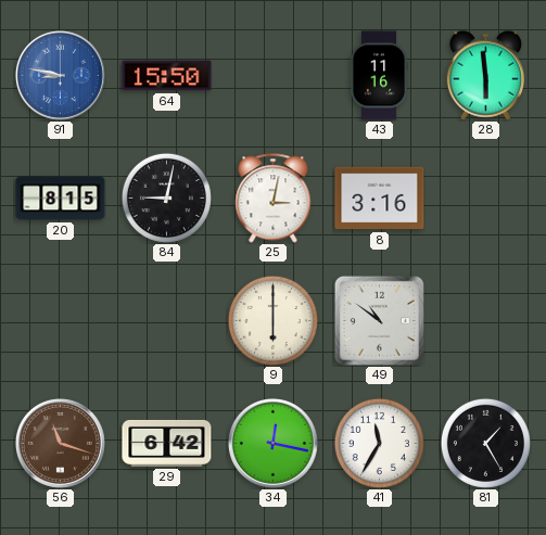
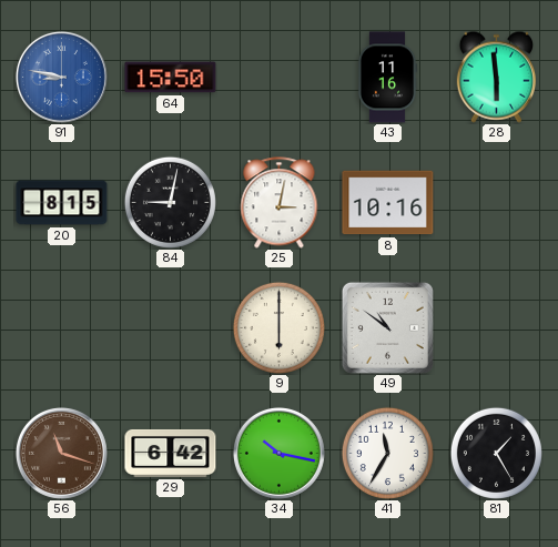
8: 3:16 -> 10:16 (388, 203)
34: 12:17 -> 10:17 (278, 453)
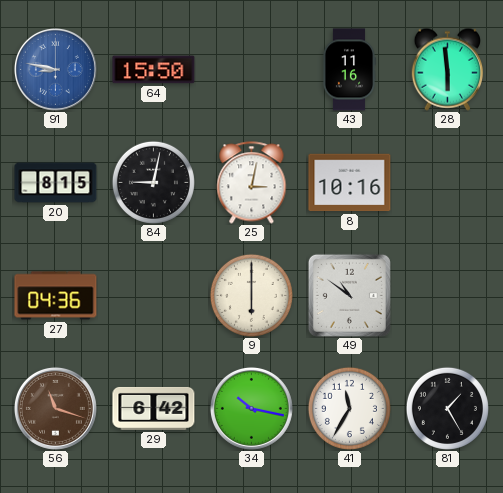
27: none -> 04:36 (56, 296)
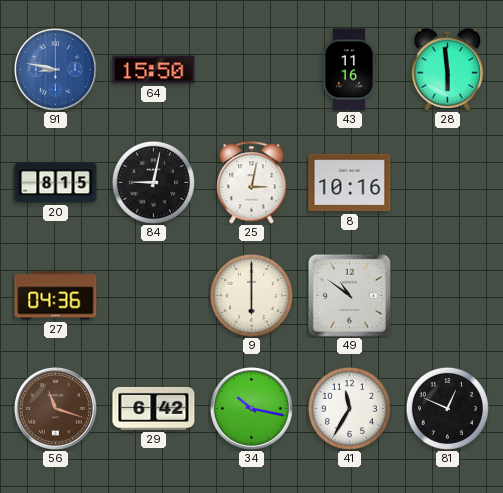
81: 1:25 -> 12:49 (447, 408)
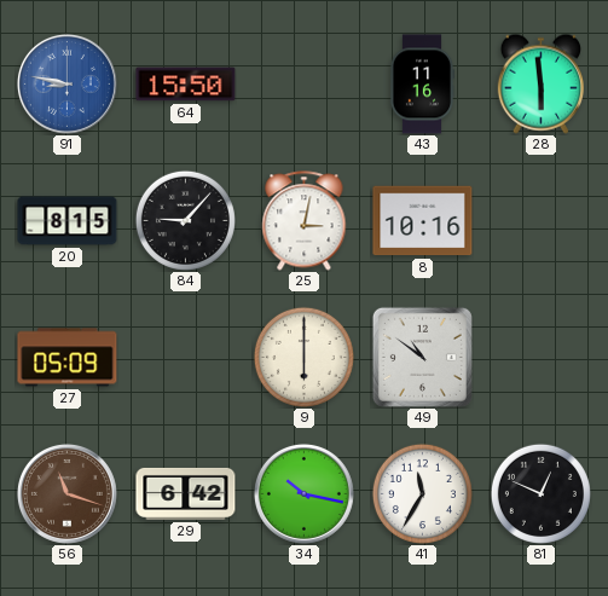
84: 9:02 -> 9:07 (185, 220)
27: 04:36 -> 05:09 (68, 358)
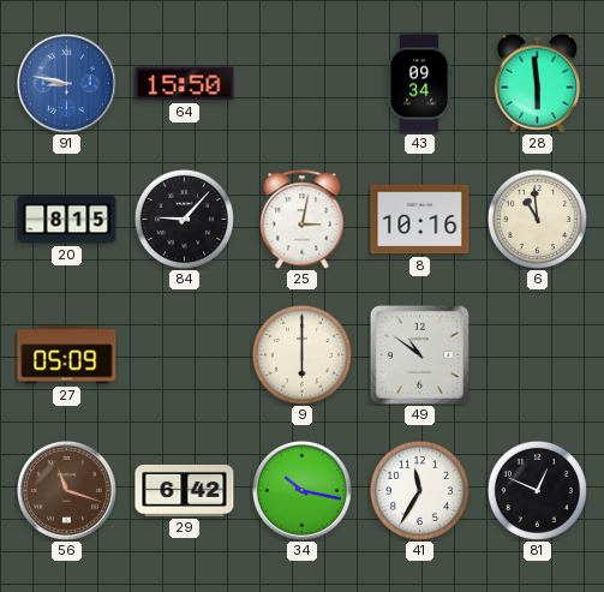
43: 11:16 -> 09:34 (419, 84)
6: none -> 10:59 (537, 219)
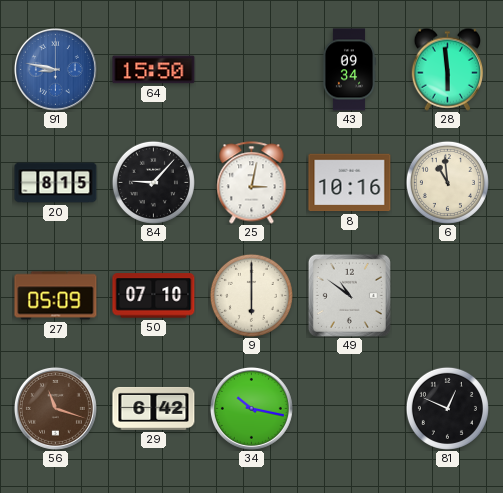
50: none -> 07:10 (154, 296)
41: 11:35 -> none (419, 490)
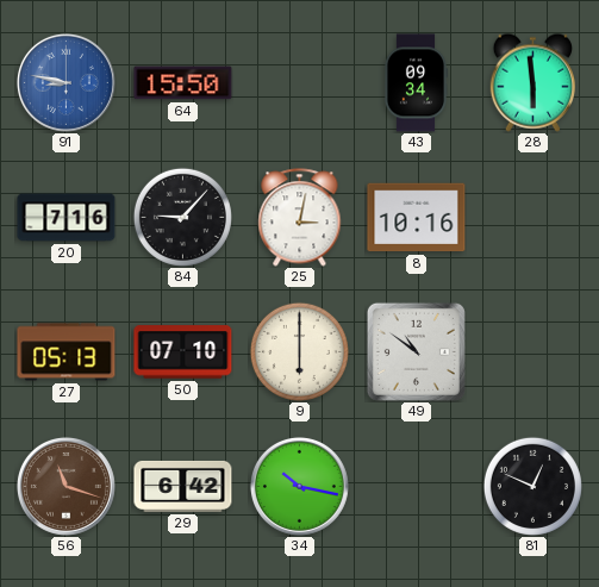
20: 8:15 -> 7:16 (67, 218)
6: 10:59 -> none (447, 182)
27: 05:09 -> 05:13 (67, 352)
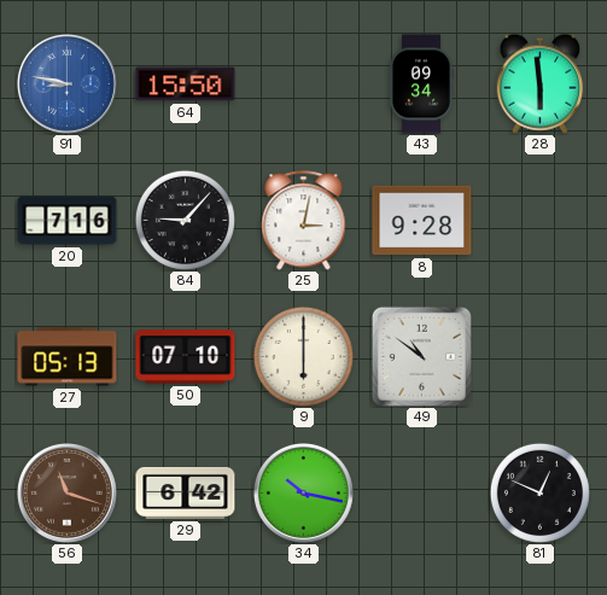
8: 10:16 -> 9:28 (422, 221)
